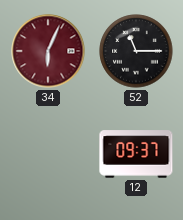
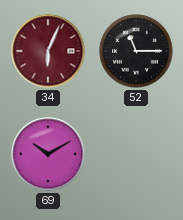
69: none -> 10:10 (48, 154)
12: 09:37 -> none (136, 154)
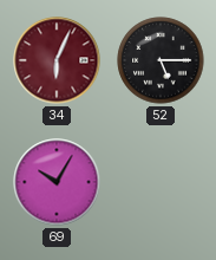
52: 11:15 -> 5:15 (161, 60)
69: 10:10 -> 10:05 (57, 182)
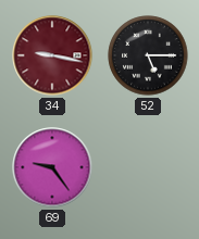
34: 6:04 -> 9:17 (52, 55)
69: 10:05 -> 9:24 (52, 167)
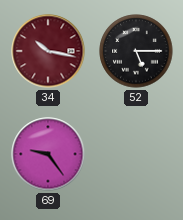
34: 9:17 -> 10:17 (48, 51)
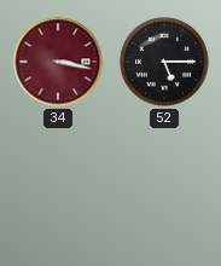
34: 10:17 -> 3:17 (58, 62)
69: 9:24 -> none (48, 154)
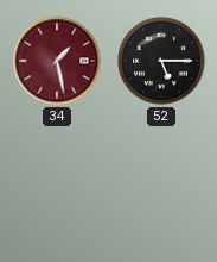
34: 3:17 -> 1:28 (57, 61)
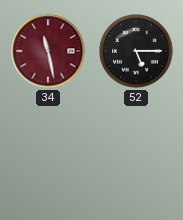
34: 1:28 -> 11:28 (48, 51)
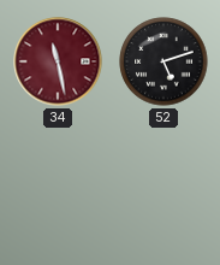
52: 5:15 -> 5:12 (163, 61)
